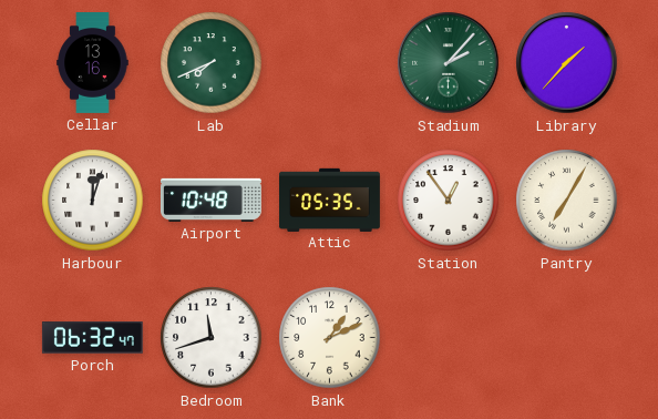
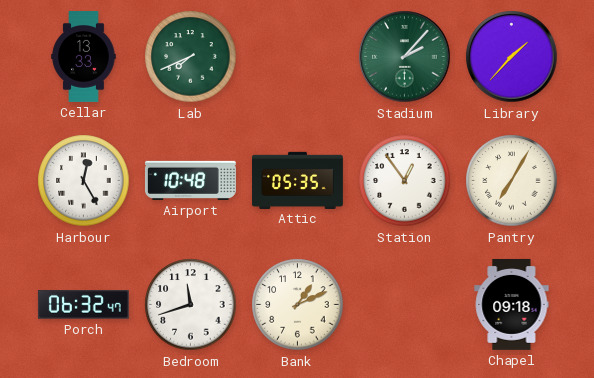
Cellar: 13:16 -> 13:33 (84, 57)
Harbour: 12:03 -> 12:25 (84, 181)
Chapel: none -> 09:18 (512, 304)
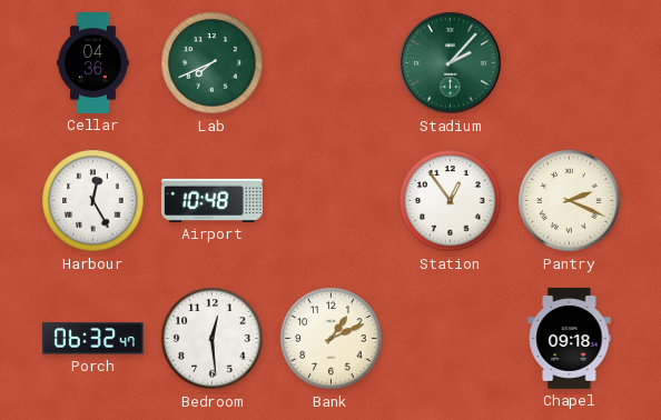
Cellar: 13:33 -> 04:36 (93, 63)
Library: 1:37 -> none (512, 57)
Attic: 05:35 -> none (298, 180)
Pantry: 7:05 -> 2:19 (570, 201)
Bedroom: 11:42 -> 12:29 (213, 339)
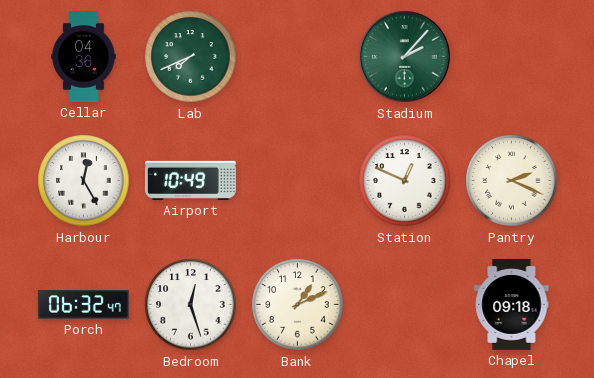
Airport: 10:48 -> 10:49 (190, 180)
Station: 12:54 -> 12:49 (405, 181)
Bedroom: 12:29 -> 12:27 (191, 305)
